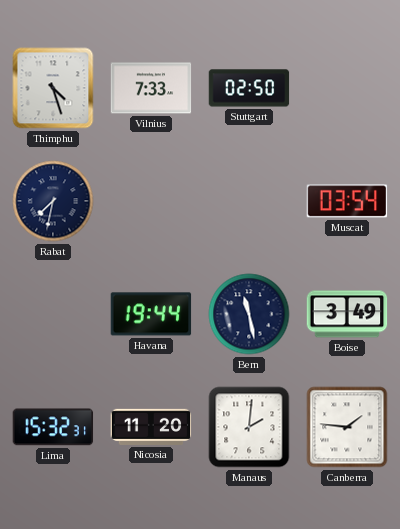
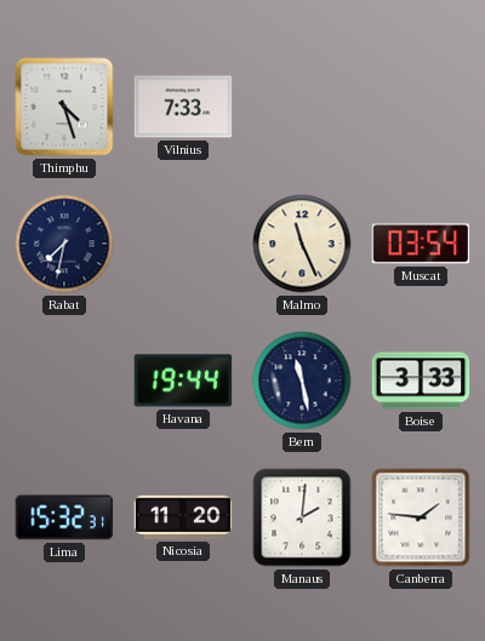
Stuttgart: 02:50 -> none (249, 88)
Malmo: none -> 11:26 (302, 244)
Boise: 3:49 -> 3:33 (421, 380)
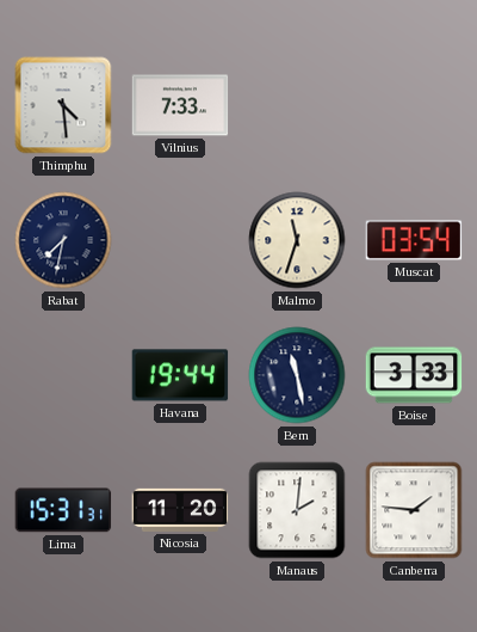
Thimphu: 4:27 -> 4:29 (63, 105)
Malmo: 11:26 -> 11:33 (297, 240)
Lima: 15:32 -> 15:31 (63, 510)
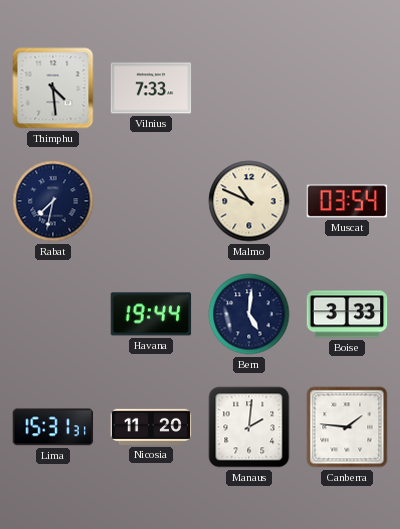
Malmo: 11:33 -> 10:49 (249, 201)
Bern: 11:28 -> 5:01 (249, 314)
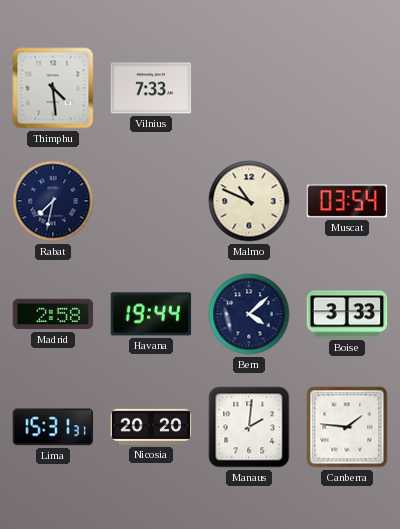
Madrid: none -> 2:58 (53, 314)
Bern: 5:01 -> 4:08 (249, 314)
Nicosia: 11:20 -> 20:20 (151, 427)
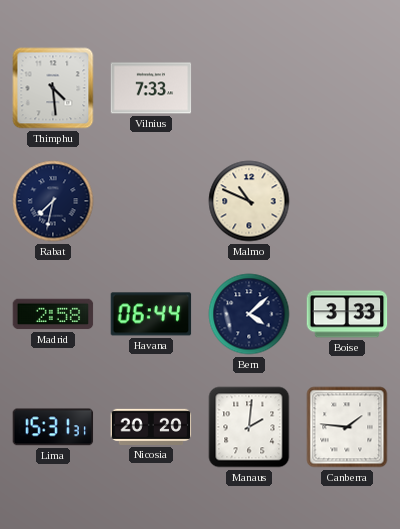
Muscat: 03:54 -> none (347, 201)
Havana: 19:44 -> 06:44 (151, 314)
